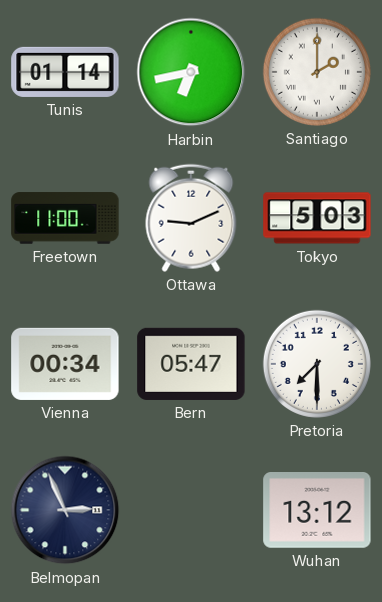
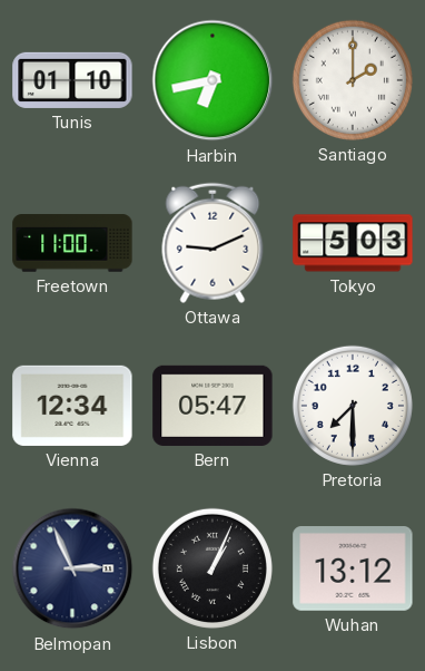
Tunis: 01:14 -> 01:10 (72, 80)
Vienna: 00:34 -> 12:34 (72, 406)
Lisbon: none -> 1:04 (212, 568)
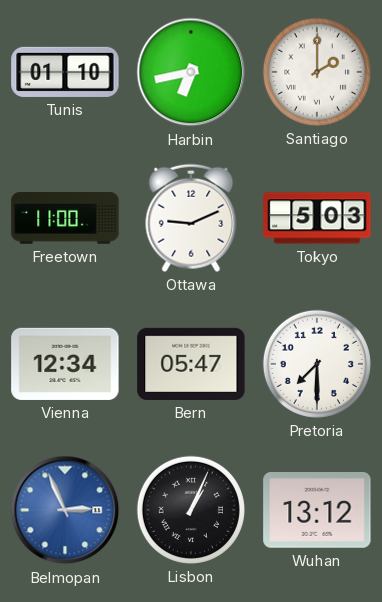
Belmopan dial: navy -> blue (65, 510)
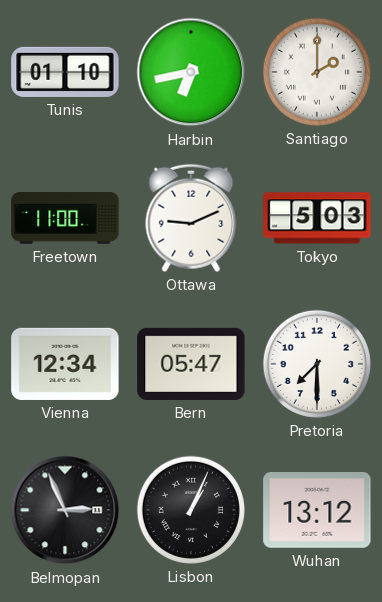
Belmopan dial: blue -> black (65, 510)
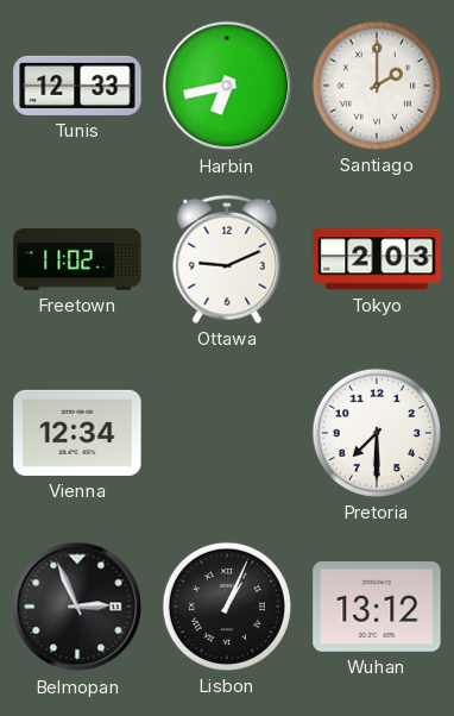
Tunis: 01:10 -> 12:33 (77, 86)
Freetown: 11:00 -> 11:02 (77, 259)
Tokyo: 5:03 -> 2:03 (377, 259)
Bern: 05:47 -> none (191, 364)
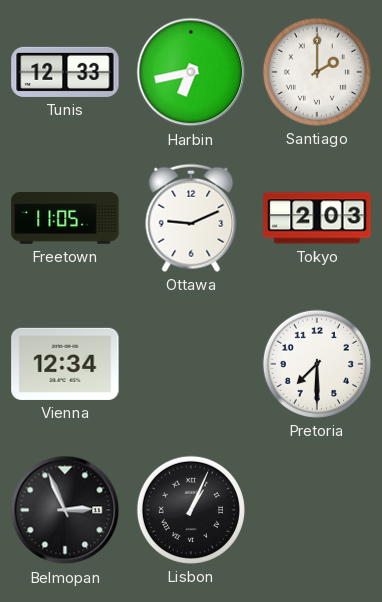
Freetown: 11:02 -> 11:05 (65, 218)
Wuhan: 13:12 -> none (377, 608)
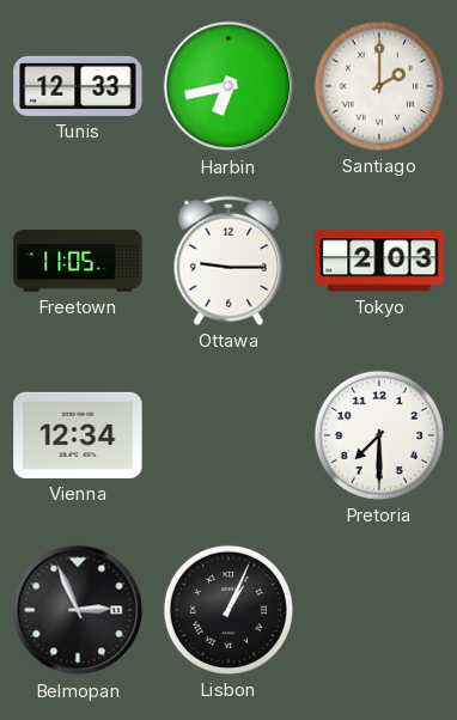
Ottawa: 9:11 -> 9:15 (228, 261)
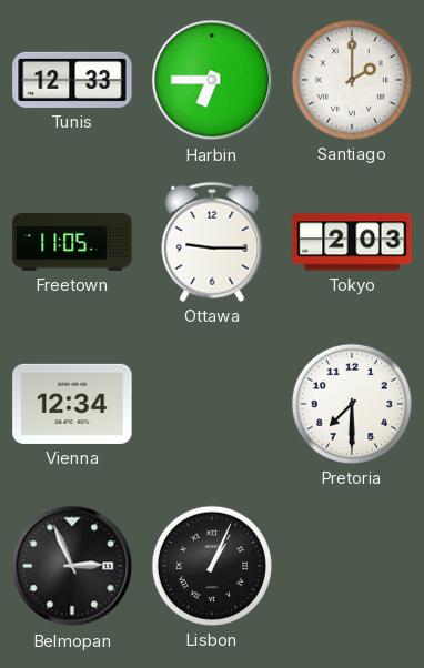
Harbin: 6:43 -> 6:45 (212, 80)
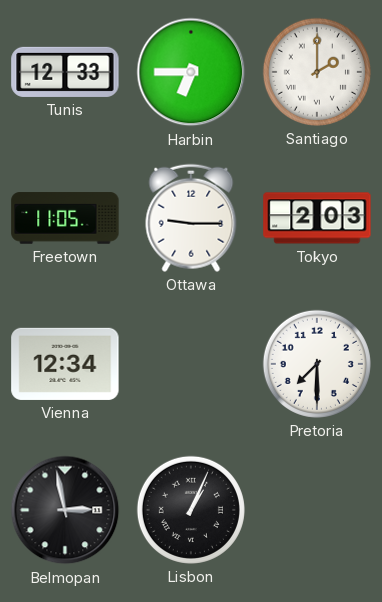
Belmopan: 2:56 -> 2:58 (65, 510)
